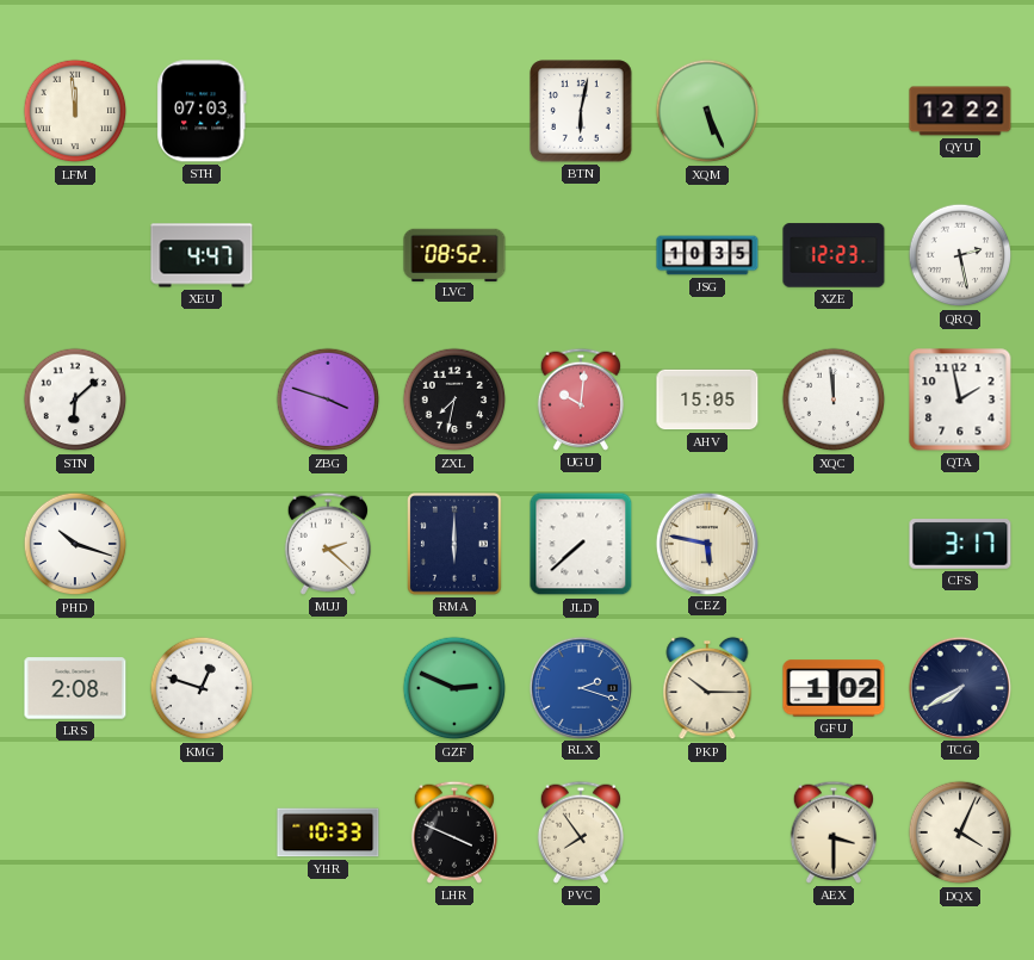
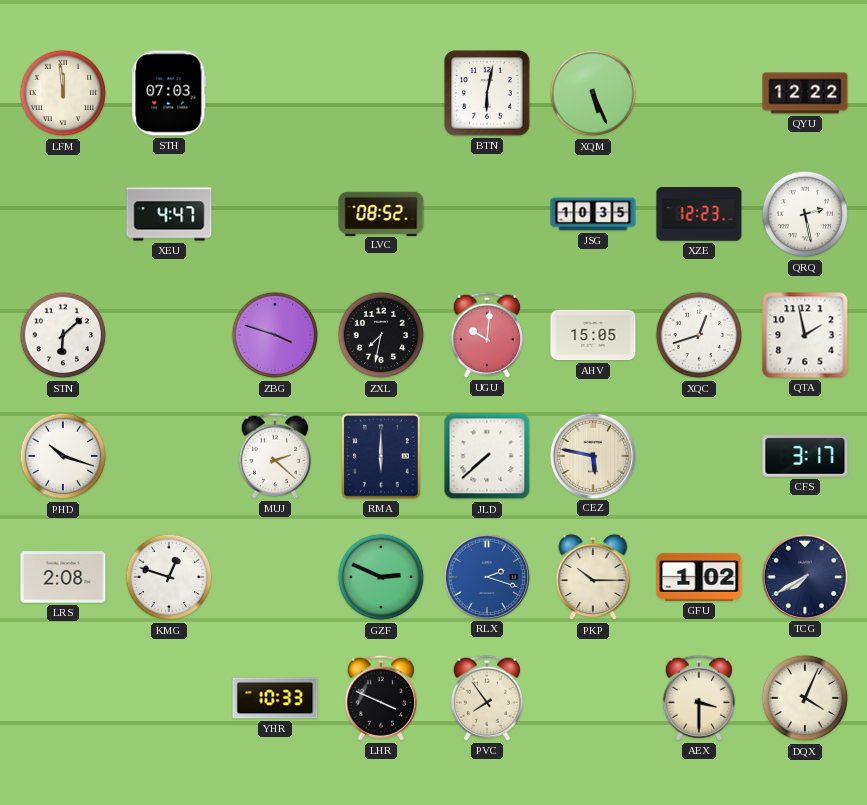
XQC: 11:59 -> 12:42 (699, 335)
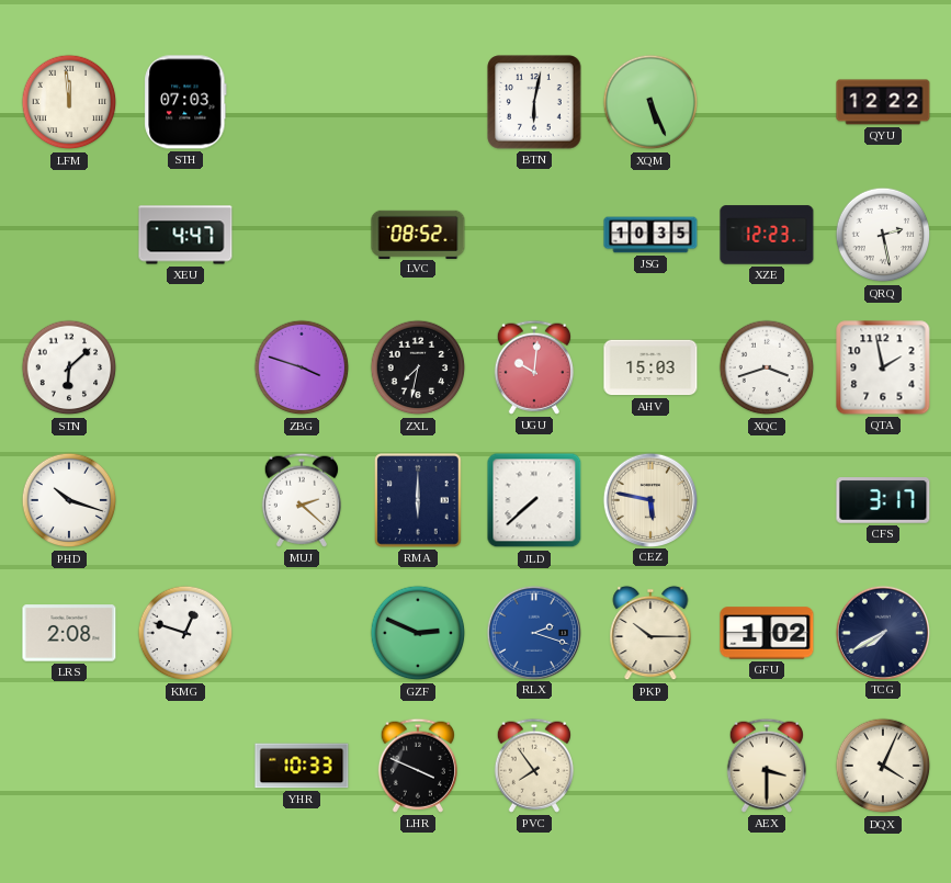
AHV: 15:05 -> 15:03 (650, 367)
XQC: 12:42 -> 3:42 (767, 367)
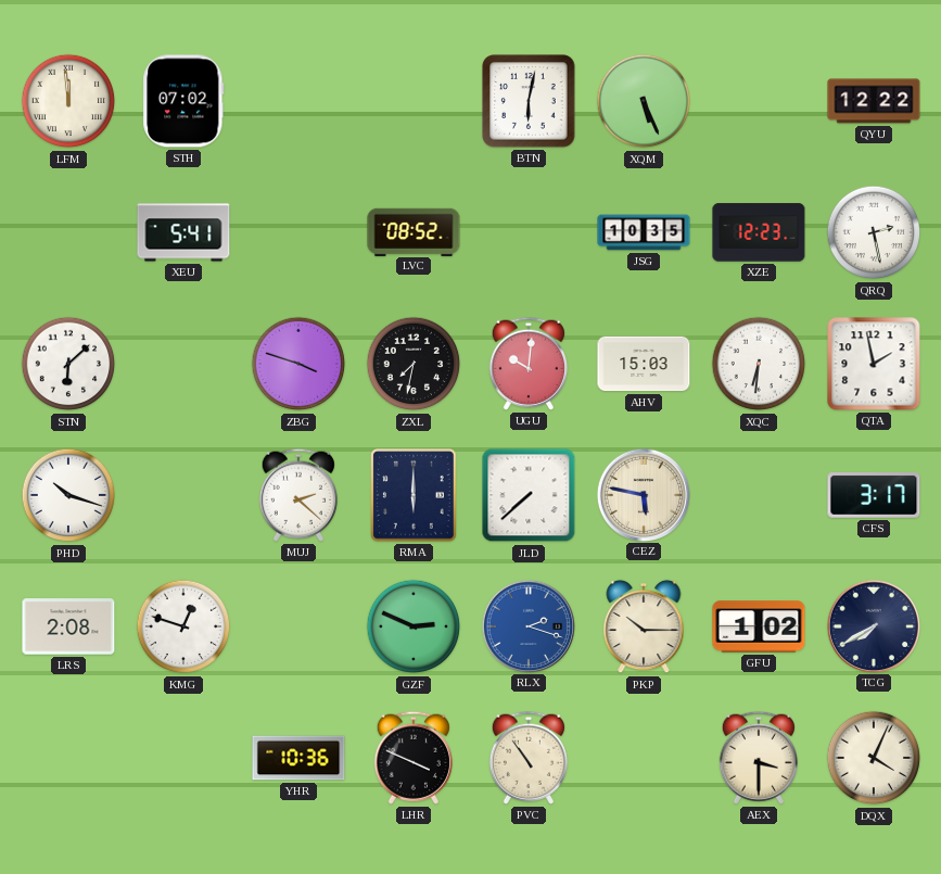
STH: 07:03 -> 07:02 (183, 101)
XEU: 4:47 -> 5:41 (183, 232)
XQC: 3:42 -> 6:31 (759, 364)
YHR: 10:33 -> 10:36 (298, 758)
PVC: 7:54 -> 10:54 (529, 758)
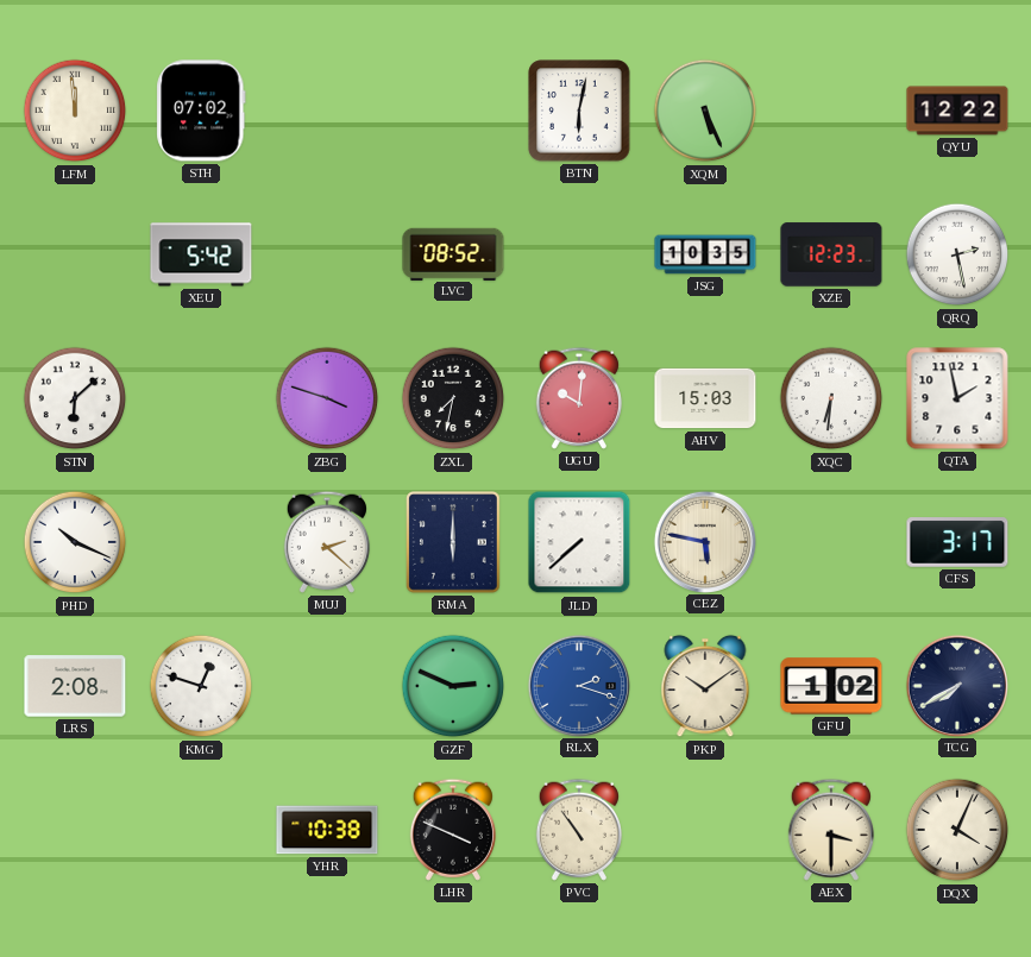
XEU: 5:41 -> 5:42 (201, 254)
PHD: 10:18 -> 10:19 (75, 542)
PKP: 10:15 -> 10:09 (705, 686)
YHR: 10:36 -> 10:38 (327, 830)
